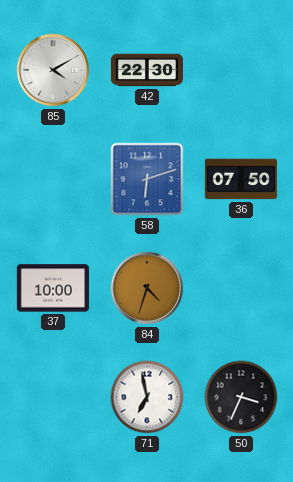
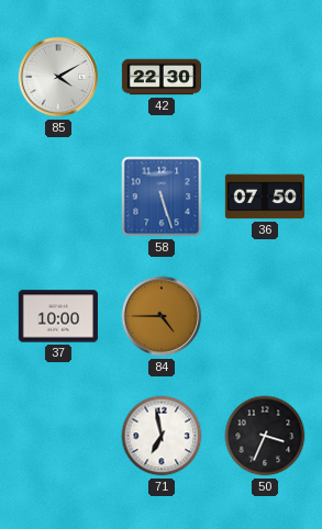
58: 6:12 -> 5:27 (162, 196)
84: 4:33 -> 4:45 (162, 316)
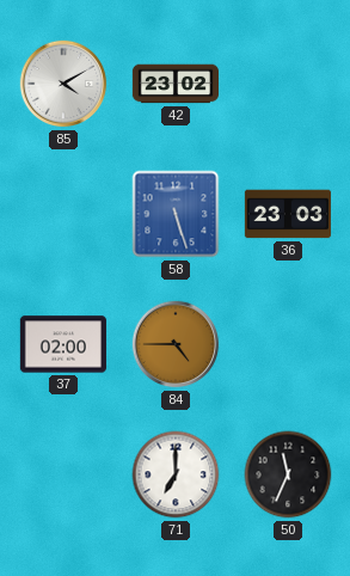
42: 22:30 -> 23:02 (174, 84)
36: 07:50 -> 23:03 (288, 214)
37: 10:00 -> 02:00 (63, 344)
71: 6:58 -> 7:00 (176, 474)
50: 3:34 -> 11:34 (288, 474)
